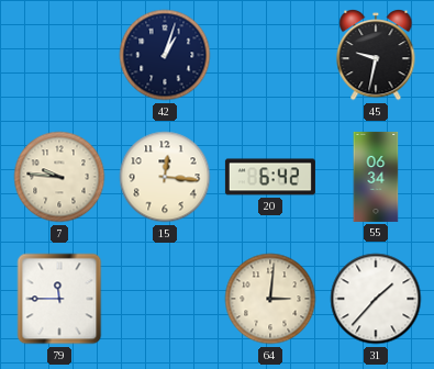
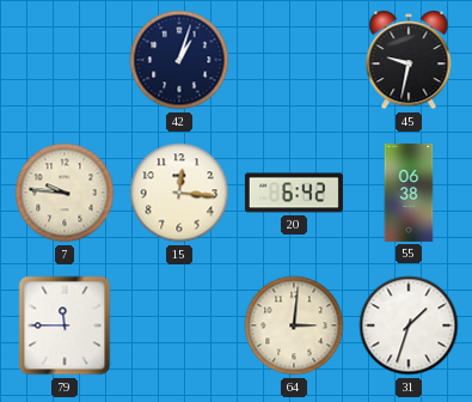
55: 06:34 -> 06:38 (409, 193)
31: 1:37 -> 1:33 (409, 325)
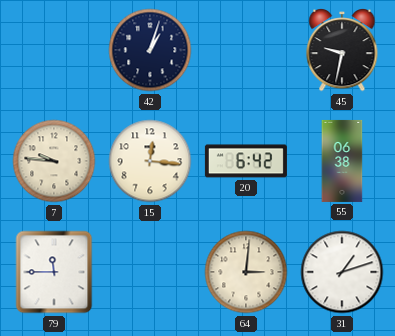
31: 1:33 -> 1:12 (342, 272)
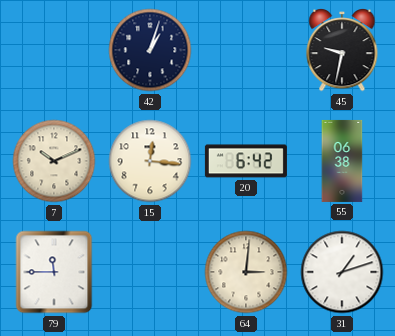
7: 9:46 -> 10:11 (54, 161)
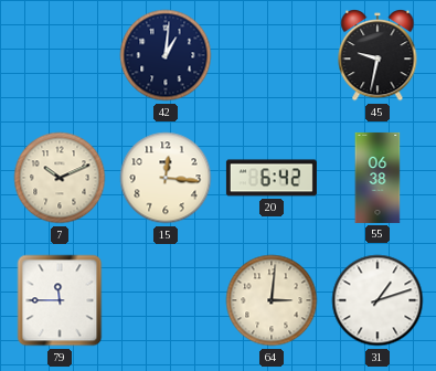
42: 1:03 -> 1:01 (166, 55)
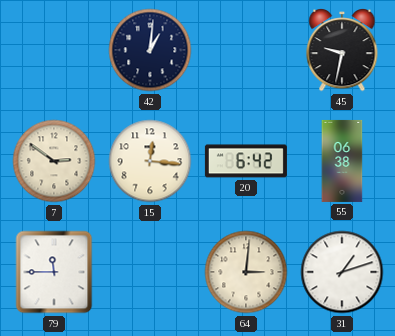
7: 10:11 -> 2:51 (54, 161)
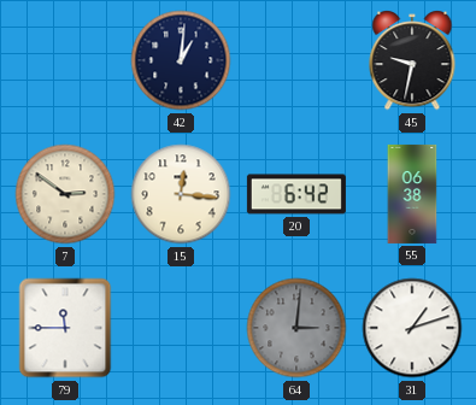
64 dial: cream -> grey (296, 328)
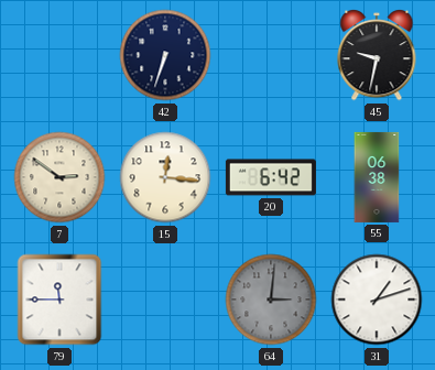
42: 1:01 -> 6:33 (165, 55)
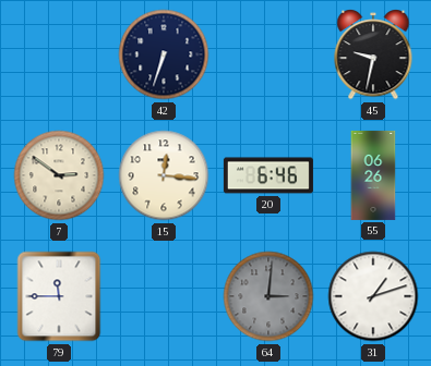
20: 6:42 -> 6:46 (268, 175)
55: 06:38 -> 06:26 (373, 175)
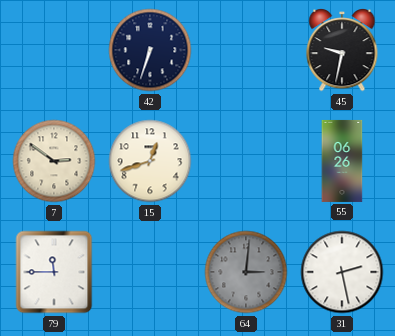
15: 12:16 -> 12:42 (150, 161)
20: 6:46 -> none (268, 175)
31: 1:12 -> 2:28 (342, 272)
